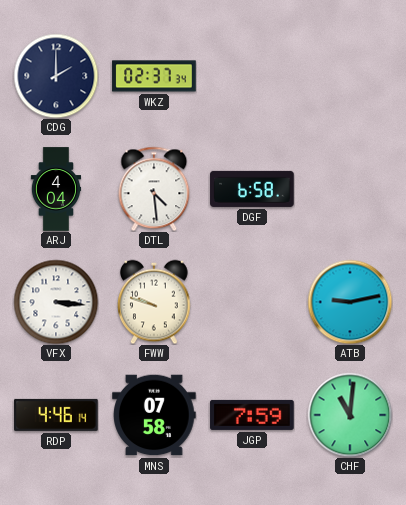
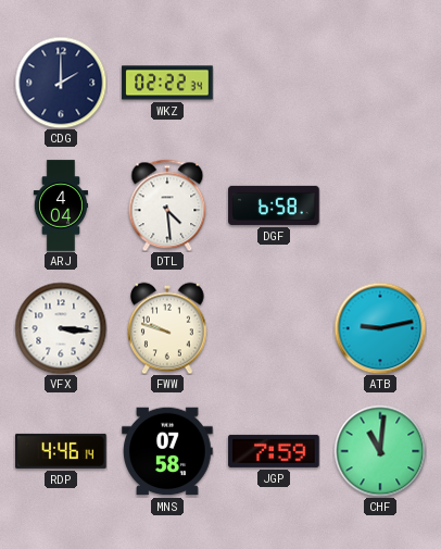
WKZ: 02:37 -> 02:22 (167, 83)
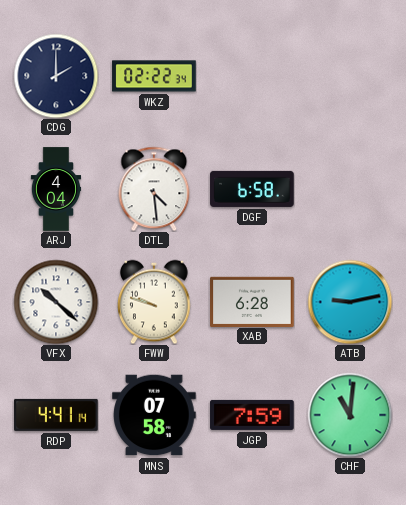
VFX: 3:16 -> 10:22 (56, 302)
XAB: none -> 6:28 (252, 301)
RDP: 4:46 -> 4:41 (56, 415)
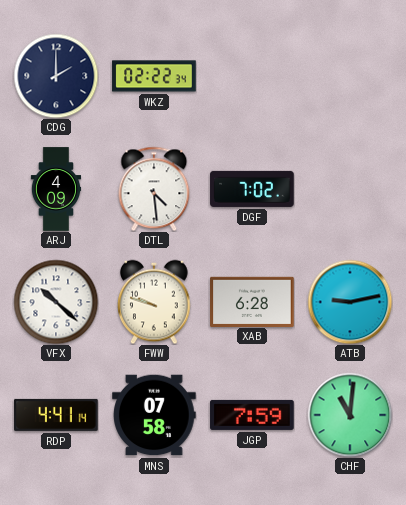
ARJ: 4:04 -> 4:09 (56, 189)
DGF: 6:58 -> 7:02 (252, 189)
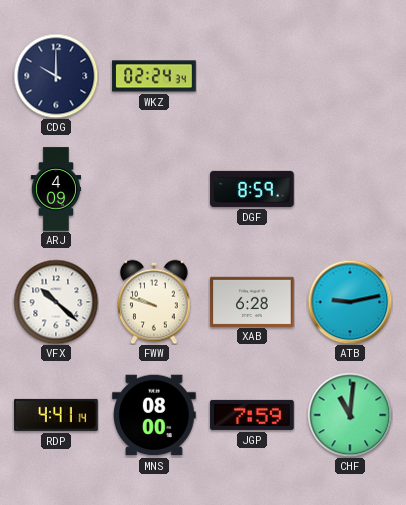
CDG: 2:00 -> 10:00 (56, 76)
WKZ: 02:22 -> 02:24 (154, 76)
DTL: 4:29 -> none (154, 189)
DGF: 7:02 -> 8:59 (252, 189)
MNS: 07:58 -> 08:00 (154, 415)
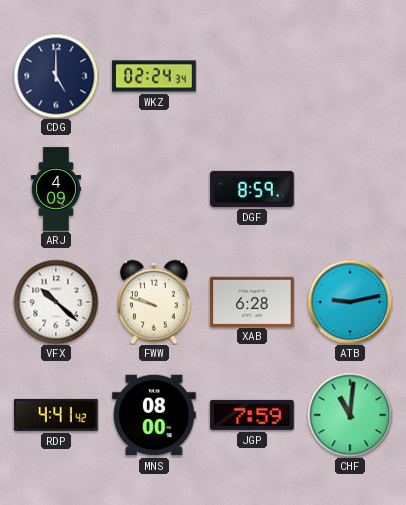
CDG: 10:00 -> 5:00 (56, 76)
RDP: 4:41:14 -> 4:41:42 (56, 415)
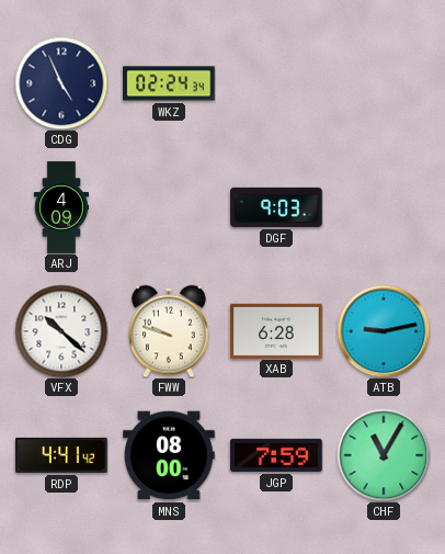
CDG: 5:00 -> 4:56 (61, 83)
DGF: 8:59 -> 9:03 (276, 207)
CHF: 11:01 -> 11:05 (384, 455)
